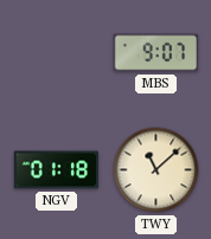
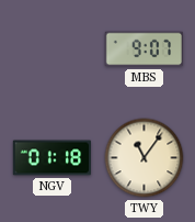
TWY: 11:08 -> 11:06 (145, 158)
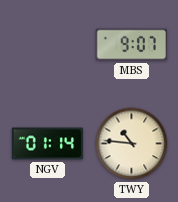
NGV: 01:18 -> 01:14 (48, 144)
TWY: 11:06 -> 10:46 (132, 144)
